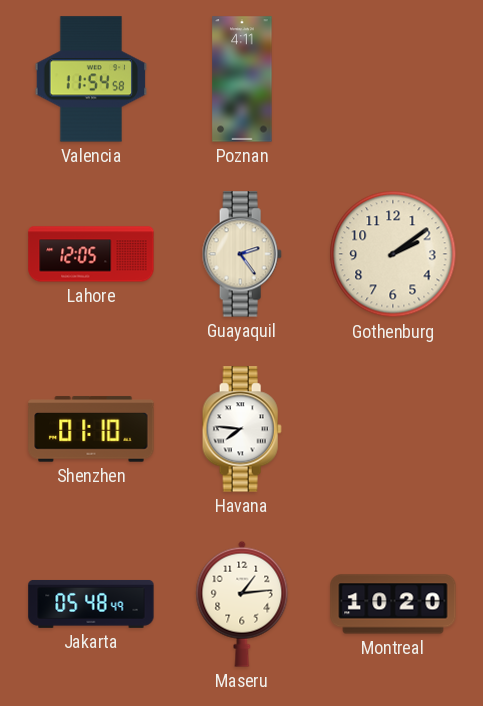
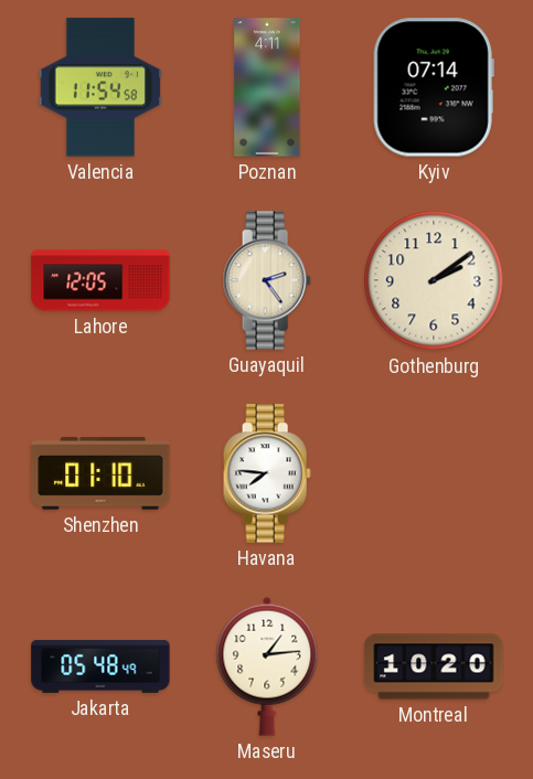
Kyiv: none -> 07:14 (434, 87)
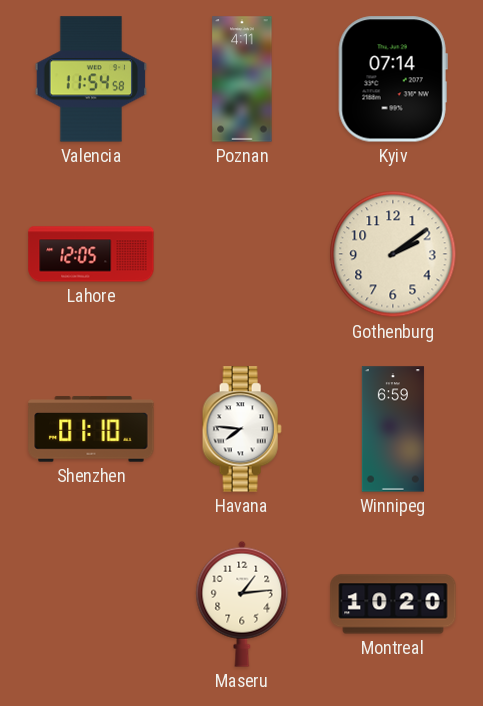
Guayaquil: 2:24 -> none (267, 280)
Winnipeg: none -> 6:59 (393, 429)
Jakarta: 05:48 -> none (100, 666)
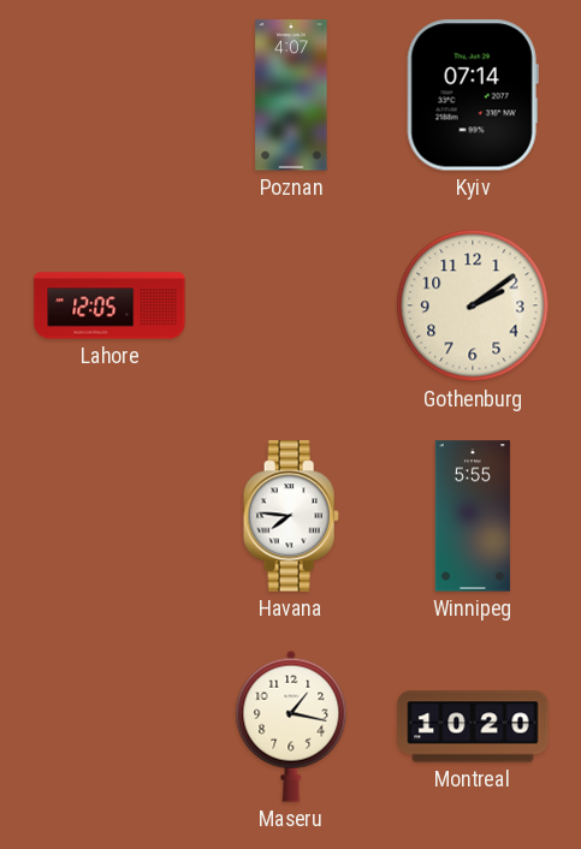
Valencia: 11:54 -> none (91, 79)
Poznan: 4:11 -> 4:07 (291, 95)
Shenzhen: 01:10 -> none (91, 429)
Winnipeg: 6:59 -> 5:55 (473, 516)
Maseru: 1:14 -> 1:17 (291, 726)
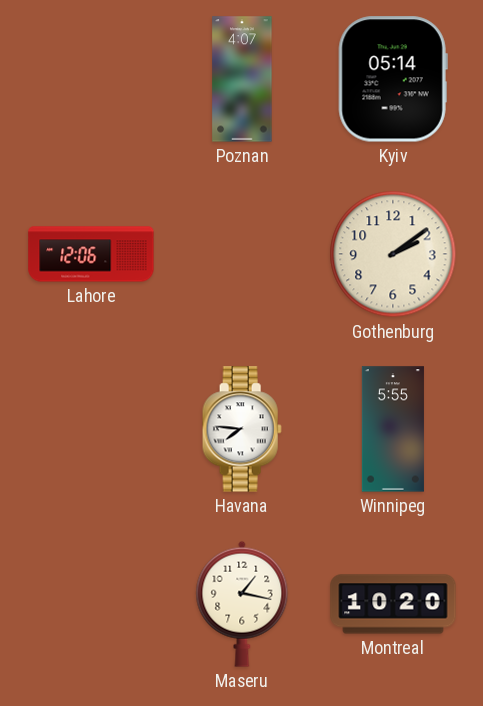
Kyiv: 07:14 -> 05:14 (393, 79)
Lahore: 12:05 -> 12:06 (91, 254)
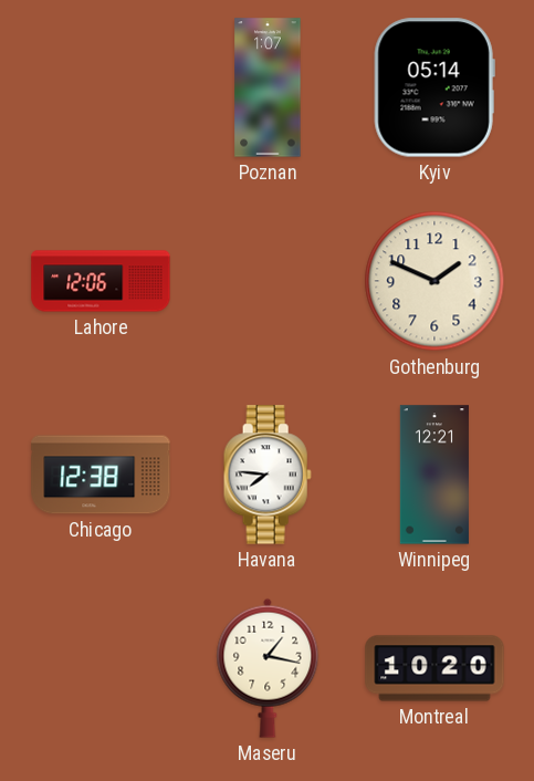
Poznan: 4:07 -> 1:07 (268, 87)
Gothenburg: 2:09 -> 1:49 (434, 281)
Chicago: none -> 12:38 (101, 475)
Winnipeg: 5:55 -> 12:21 (434, 475)
